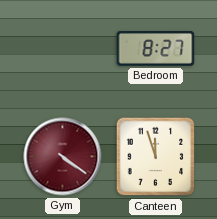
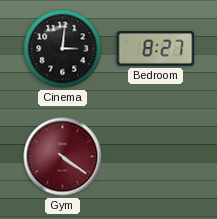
Cinema: none -> 3:01 (63, 49)
Canteen: 11:57 -> none (156, 157)
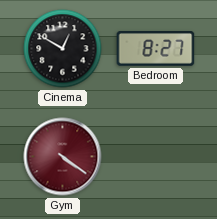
Cinema: 3:01 -> 12:50 (63, 49)
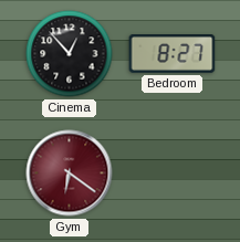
Cinema: 12:50 -> 12:53 (70, 54)
Gym: 4:21 -> 6:21 (70, 173)
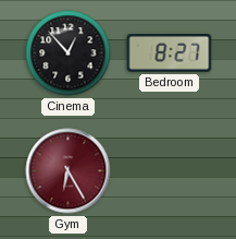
Gym: 6:21 -> 6:25 (69, 171)
